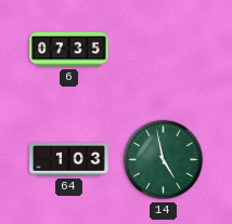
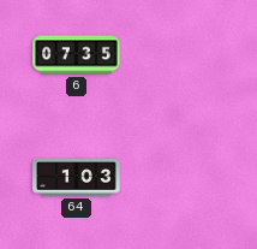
14: 4:58 -> none (164, 160)
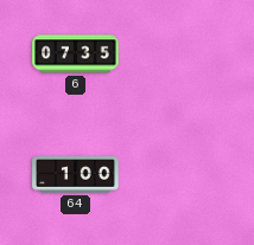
64: 1:03 -> 1:00 (76, 175)
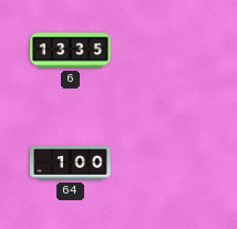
6: 07:35 -> 13:35 (71, 51)
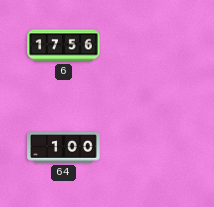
6: 13:35 -> 17:56 (64, 46)
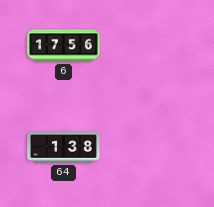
64: 1:00 -> 1:38 (64, 148)
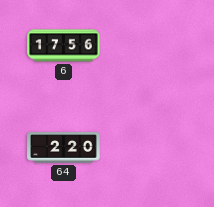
64: 1:38 -> 2:20 (64, 148)
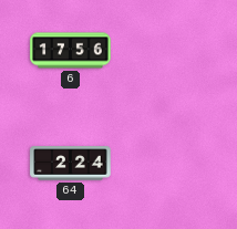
64: 2:20 -> 2:24 (71, 164)
